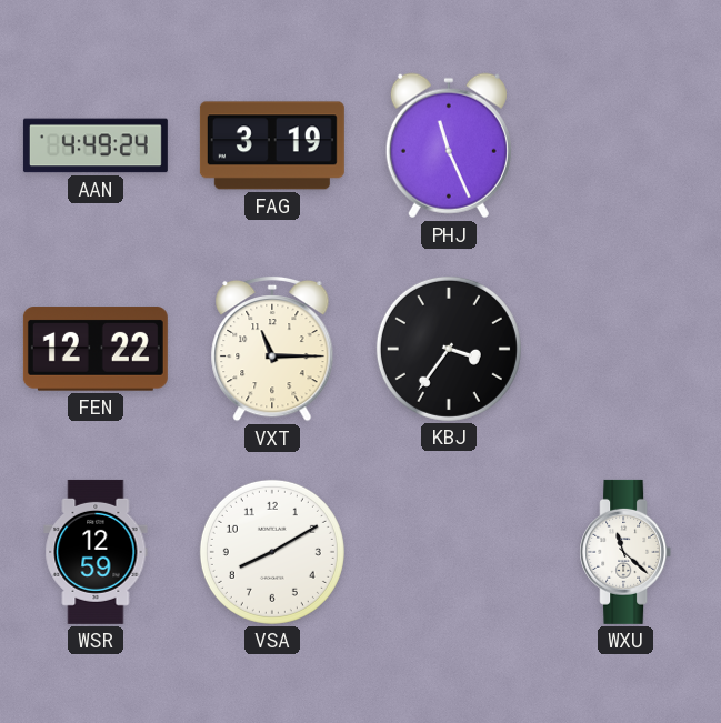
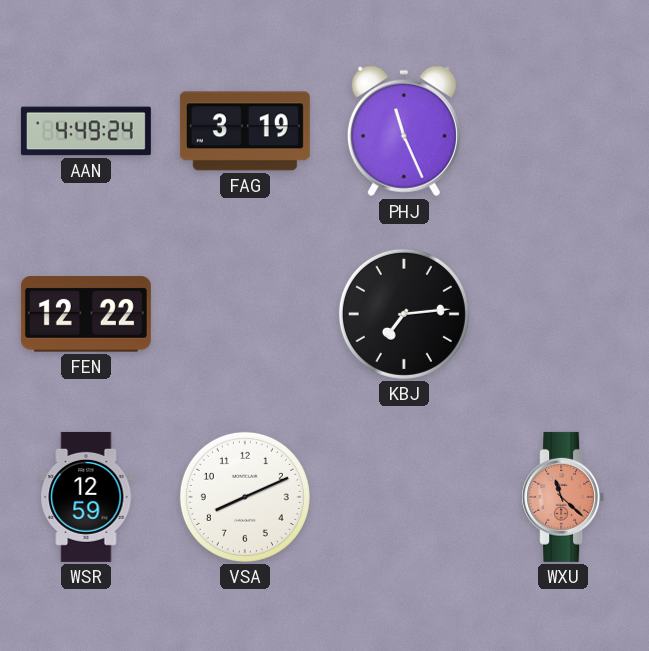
VXT: 11:15 -> none (272, 349)
KBJ: 3:36 -> 7:14 (404, 314)
VSA: 8:10 -> 8:11 (245, 497)
WXU dial: white -> salmon (563, 497)
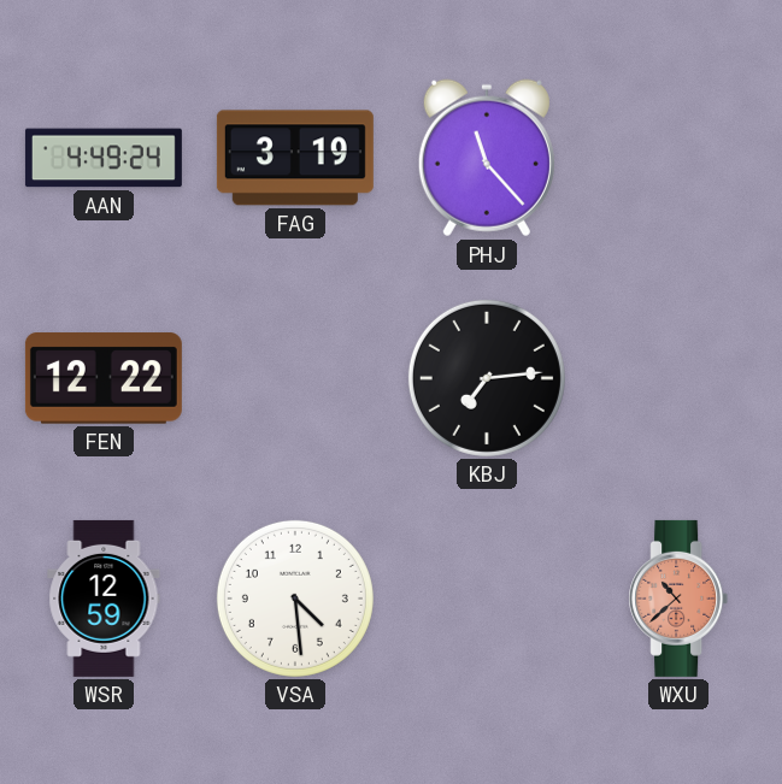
PHJ: 11:26 -> 11:23 (487, 158)
VSA: 8:11 -> 4:29 (295, 599)
WXU: 11:22 -> 10:38 (678, 599)
